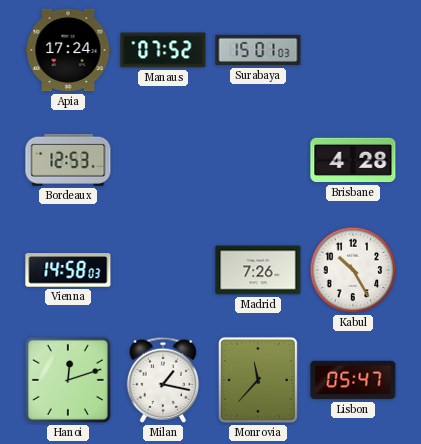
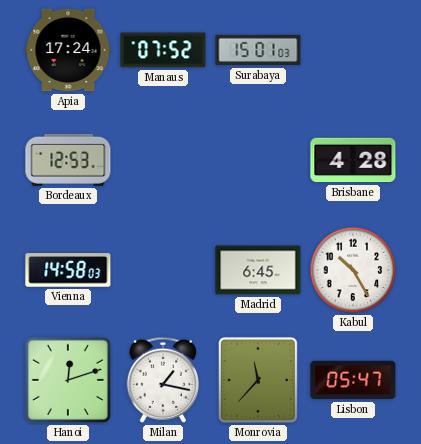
Madrid: 7:26 -> 6:45 (258, 270)
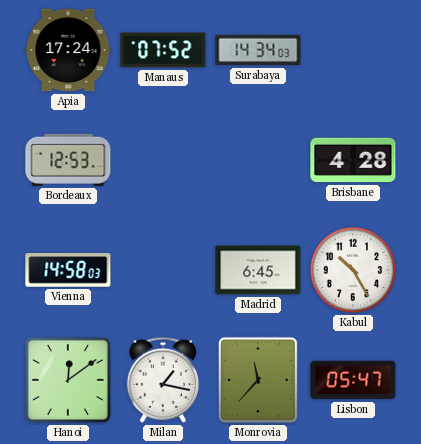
Surabaya: 15:01 -> 14:34 (258, 50)
Hanoi: 12:12 -> 12:09 (68, 380)
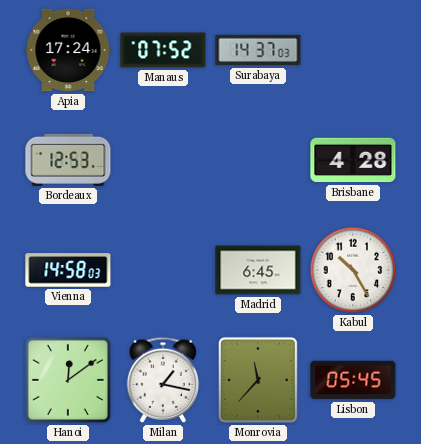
Surabaya: 14:34 -> 14:37 (258, 50)
Lisbon: 05:47 -> 05:45 (353, 380)
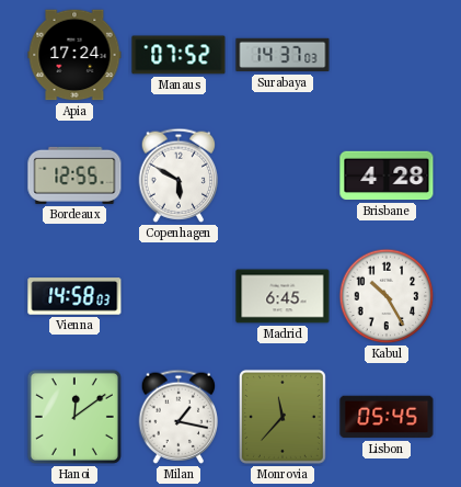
Bordeaux: 12:53 -> 12:55 (74, 175)
Copenhagen: none -> 5:50 (178, 175)
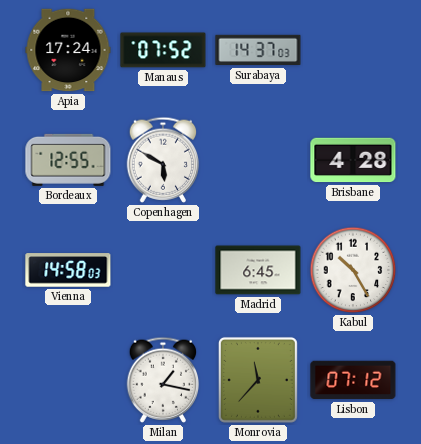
Hanoi: 12:09 -> none (74, 417)
Lisbon: 05:45 -> 07:12 (353, 380)
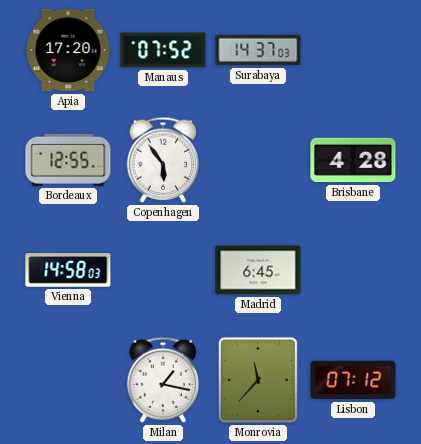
Apia: 17:24 -> 17:20 (68, 50)
Copenhagen: 5:50 -> 5:54 (163, 160)
Kabul: 10:25 -> none (353, 270)
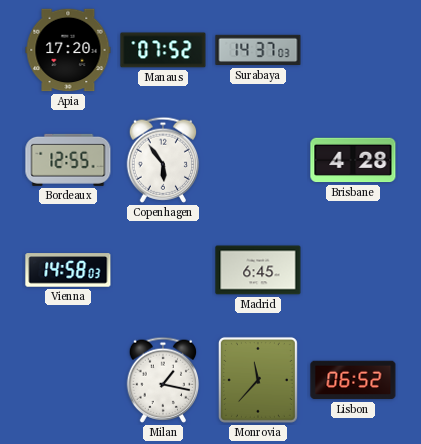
Lisbon: 07:12 -> 06:52 (353, 380)
